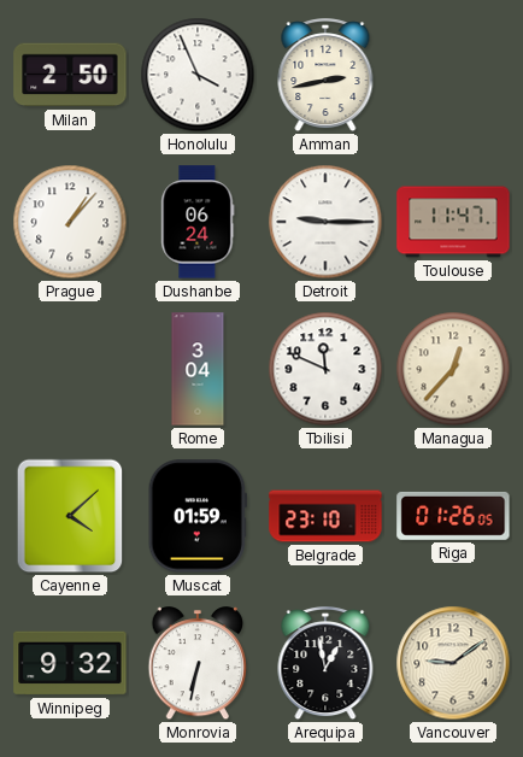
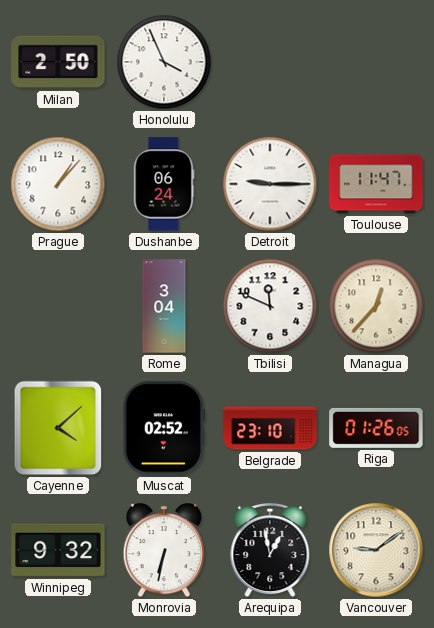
Amman: 2:43 -> none (325, 76)
Muscat: 01:59 -> 02:52 (164, 428)
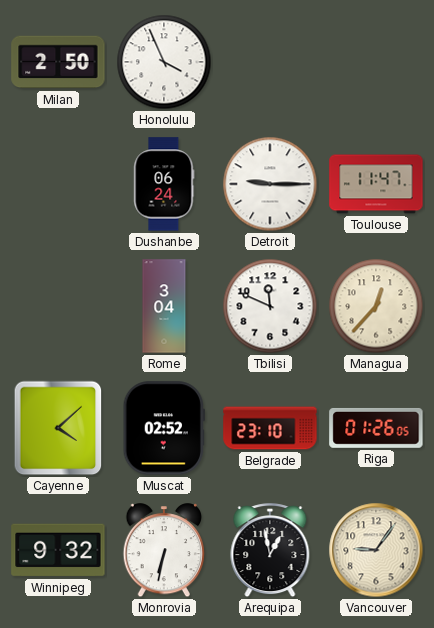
Prague: 1:07 -> none (58, 184)
Vancouver: 9:09 -> 9:06 (376, 550)
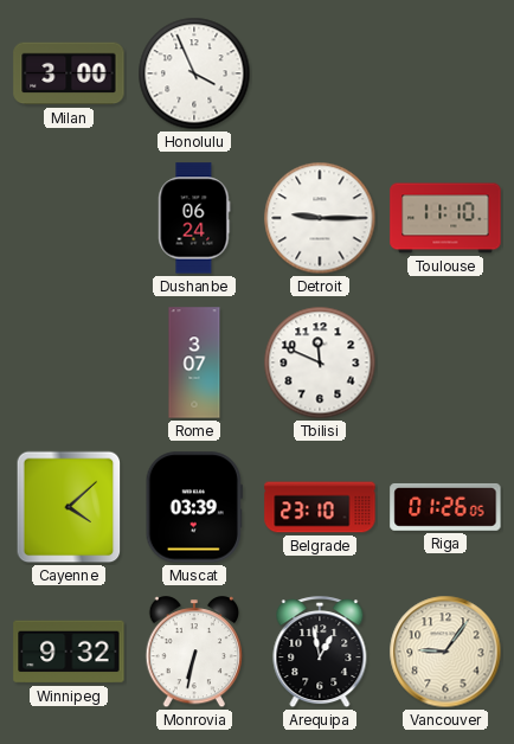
Milan: 2:50 -> 3:00 (69, 73)
Toulouse: 11:47 -> 11:10 (445, 218)
Rome: 3:04 -> 3:07 (194, 363)
Managua: 12:37 -> none (376, 306)
Muscat: 02:52 -> 03:39 (194, 507)
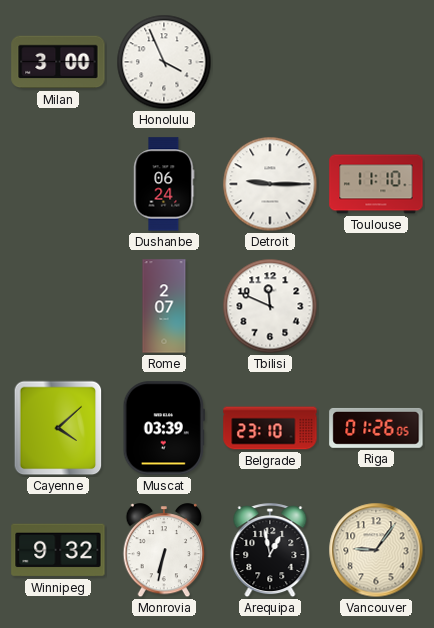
Rome: 3:07 -> 2:07 (164, 306)
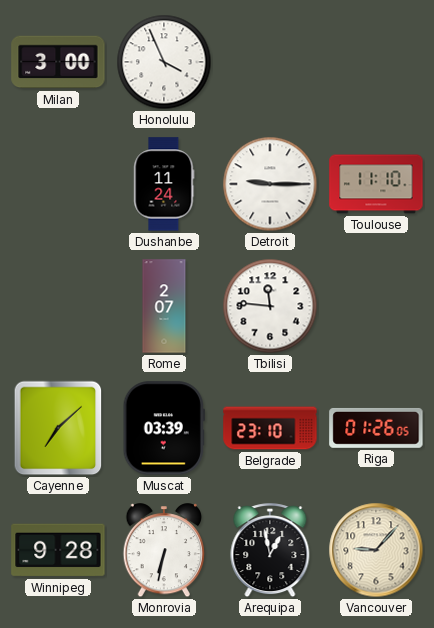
Dushanbe: 06:24 -> 11:24 (164, 184)
Tbilisi: 11:49 -> 11:46 (270, 306)
Cayenne: 4:08 -> 7:08 (58, 428)
Winnipeg: 9:32 -> 9:28 (58, 550)
Vancouver: 9:06 -> 9:07 (376, 550)
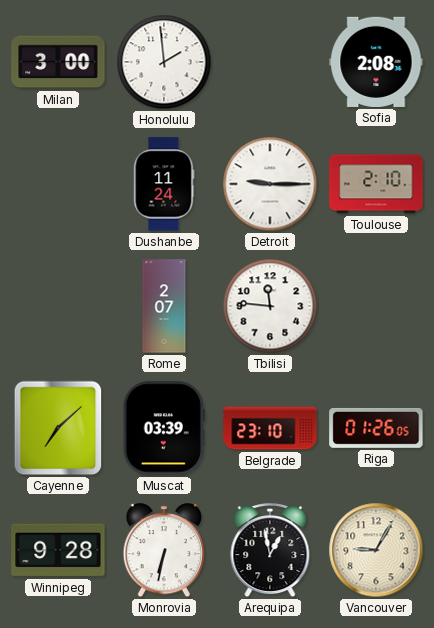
Honolulu: 3:56 -> 1:59 (164, 62)
Sofia: none -> 2:08 (376, 62)
Toulouse: 11:10 -> 2:10 (376, 184)
Vancouver: 9:07 -> 9:05 (376, 550)
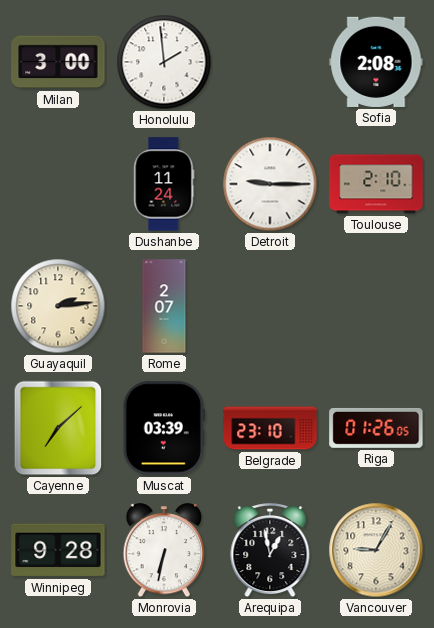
Guayaquil: none -> 2:14 (58, 306)
Tbilisi: 11:46 -> none (270, 306)
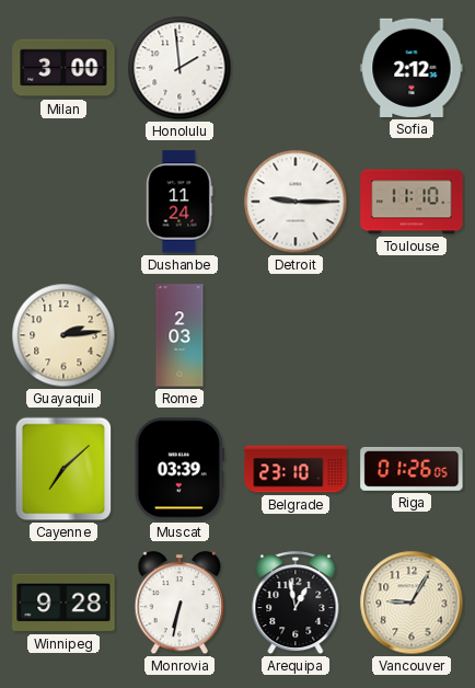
Sofia: 2:08 -> 2:12 (412, 68)
Toulouse: 2:10 -> 11:10 (412, 202)
Rome: 2:07 -> 2:03 (179, 335)
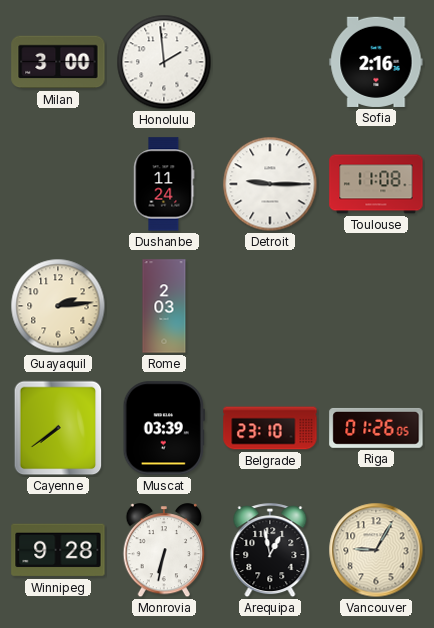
Sofia: 2:12 -> 2:16 (376, 62)
Toulouse: 11:10 -> 11:08 (376, 184)
Cayenne: 7:08 -> 7:39 (58, 428)
